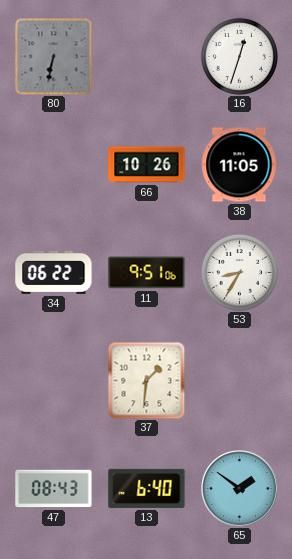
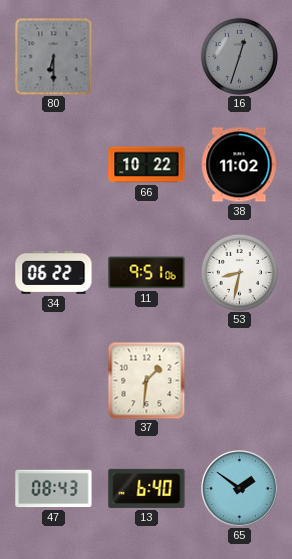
80: 6:32 -> 6:30 (53, 56)
16 dial: white -> grey (239, 56)
66: 10:26 -> 10:22 (147, 165)
38: 11:05 -> 11:02 (240, 165)
53: 8:35 -> 8:32 (239, 272)
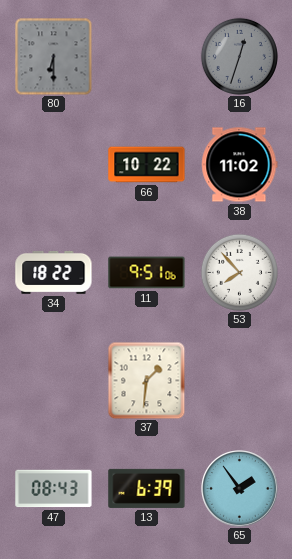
34: 06:22 -> 18:22 (54, 272)
53: 8:32 -> 7:53 (239, 272)
13: 6:40 -> 6:39 (147, 488)
65: 1:51 -> 1:54 (240, 489)
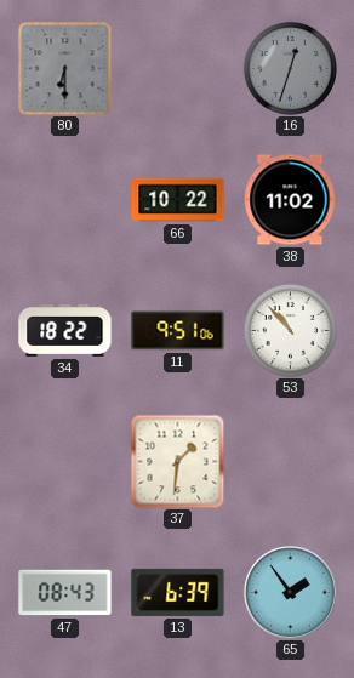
53: 7:53 -> 10:53 (290, 330)
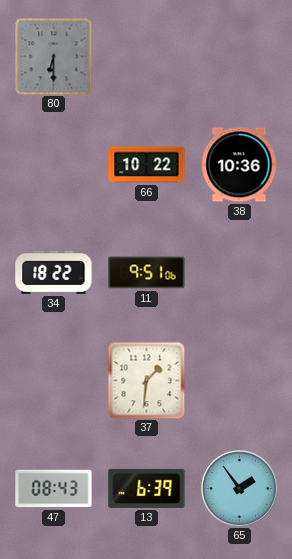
16: 12:33 -> none (290, 68)
38: 11:02 -> 10:36 (240, 165)
53: 10:53 -> none (290, 330)
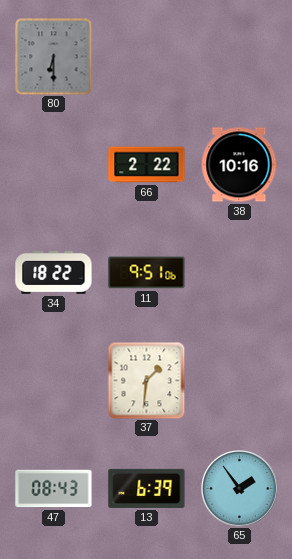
66: 10:22 -> 2:22 (147, 165)
38: 10:36 -> 10:16 (240, 165)
